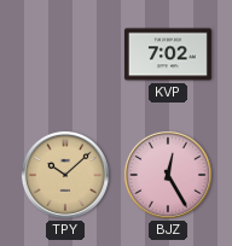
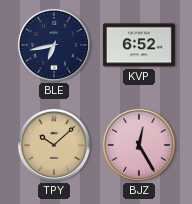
BLE: none -> 6:43 (54, 45)
KVP: 7:02 -> 6:52 (139, 45)
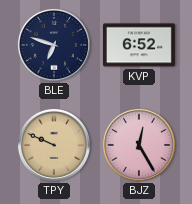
BLE: 6:43 -> 6:48 (54, 45)
TPY: 10:08 -> 9:49 (54, 145)
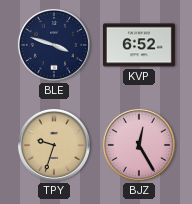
BLE: 6:48 -> 3:48 (54, 45)
TPY: 9:49 -> 9:33 (54, 145)
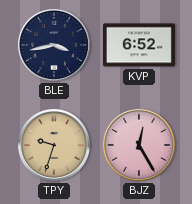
BLE: 3:48 -> 3:43 (54, 45)
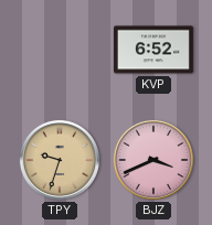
BLE: 3:43 -> none (54, 45)
BJZ: 12:25 -> 3:41 (153, 160)
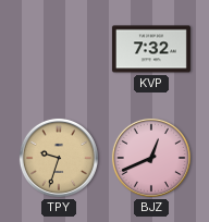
KVP: 6:52 -> 7:32 (151, 49)
BJZ: 3:41 -> 12:41 (151, 158)
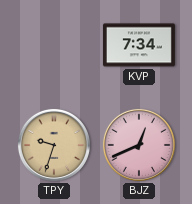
KVP: 7:32 -> 7:34 (139, 45)
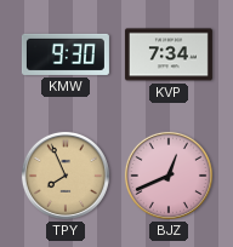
KMW: none -> 9:30 (66, 54)
TPY: 9:33 -> 7:56 (66, 176)
